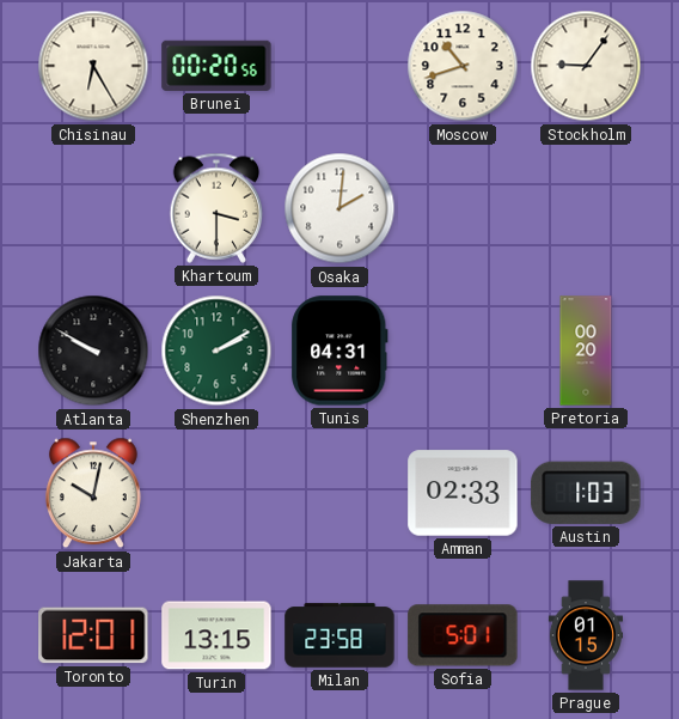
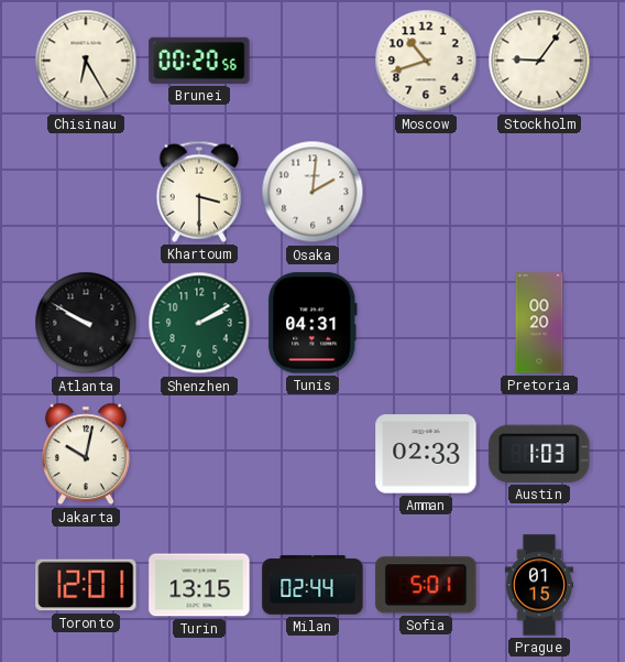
Milan: 23:58 -> 02:44 (312, 585)
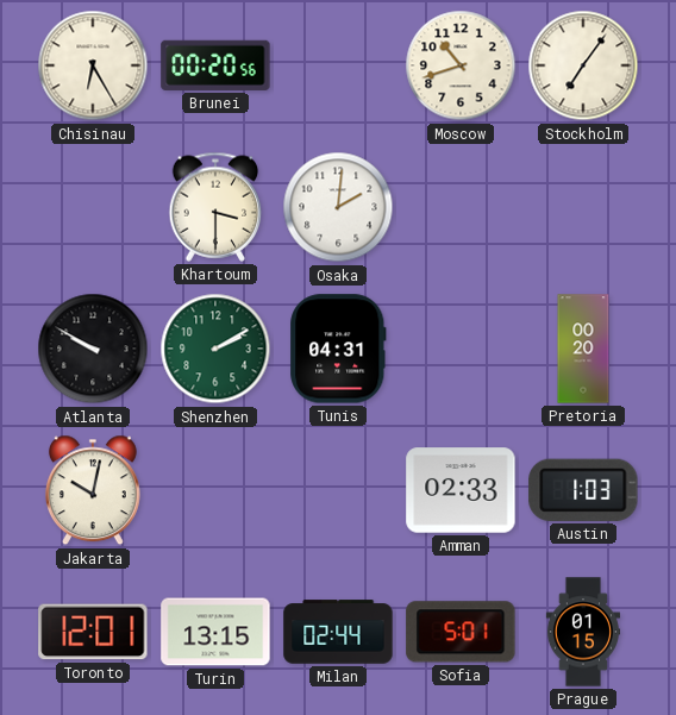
Stockholm: 9:06 -> 7:06 (583, 65)
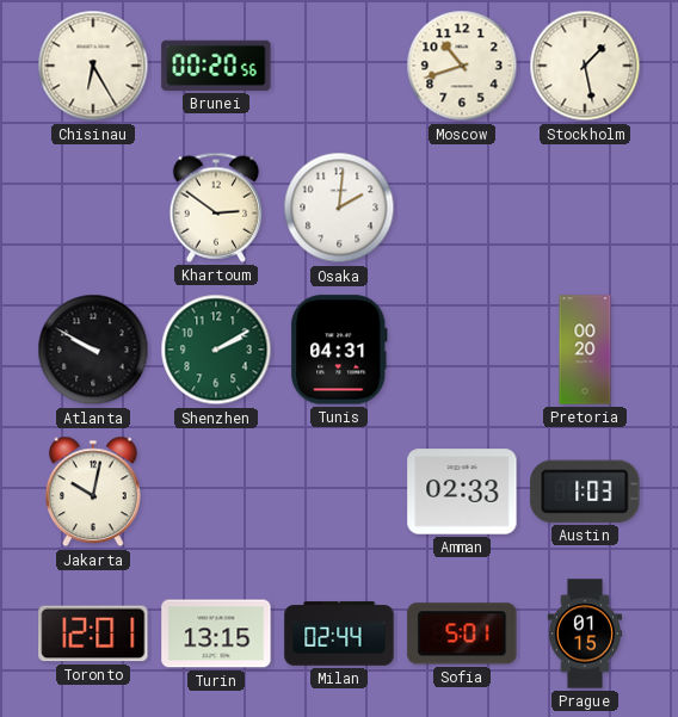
Stockholm: 7:06 -> 1:28 (585, 66)
Khartoum: 3:30 -> 2:51 (216, 208)
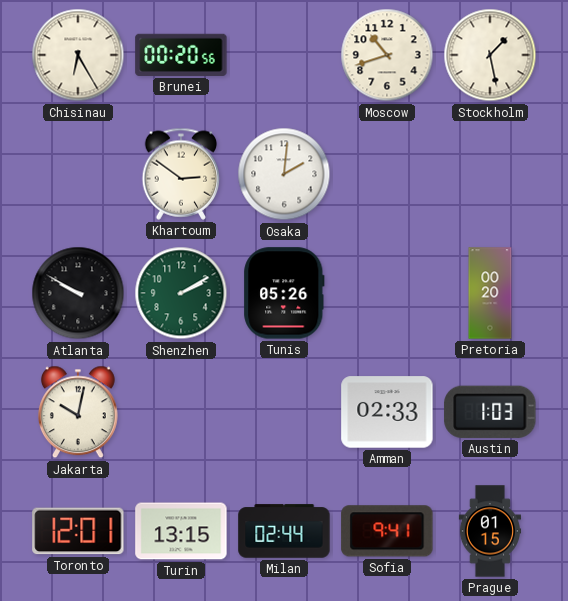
Tunis: 04:31 -> 05:26 (284, 293)
Sofia: 5:01 -> 9:41 (387, 531)
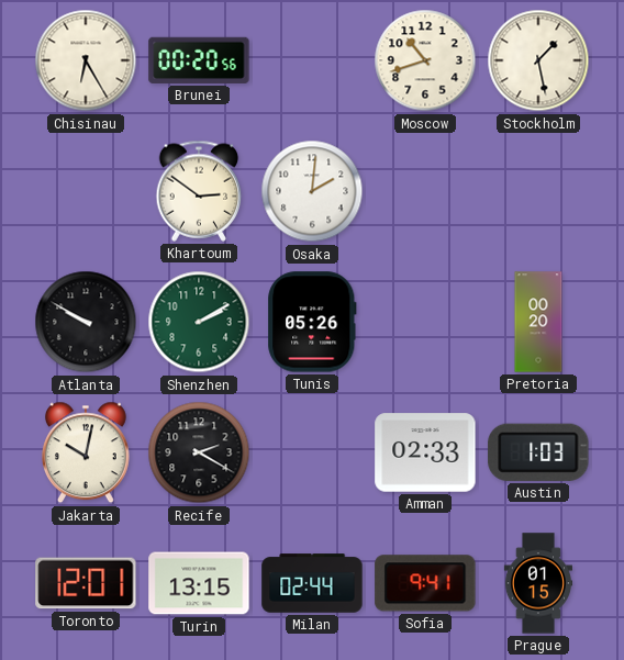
Recife: none -> 2:20 (199, 452)
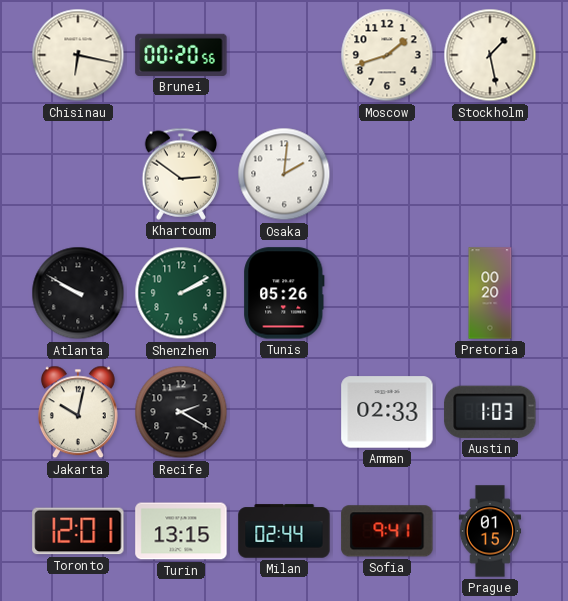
Chisinau: 6:25 -> 6:17 (78, 55)
Moscow: 10:42 -> 1:42 (387, 55)
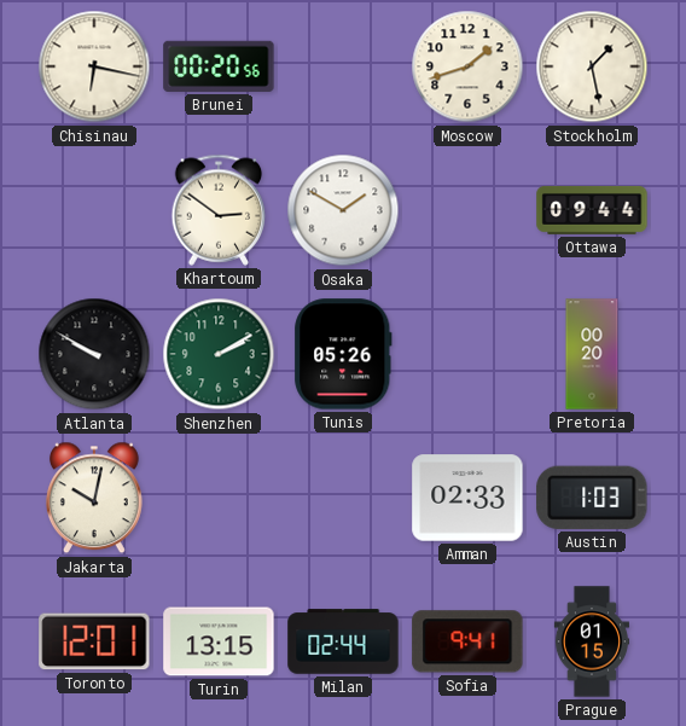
Osaka: 2:01 -> 1:50 (343, 210)
Ottawa: none -> 09:44 (592, 210)
Recife: 2:20 -> none (181, 412)
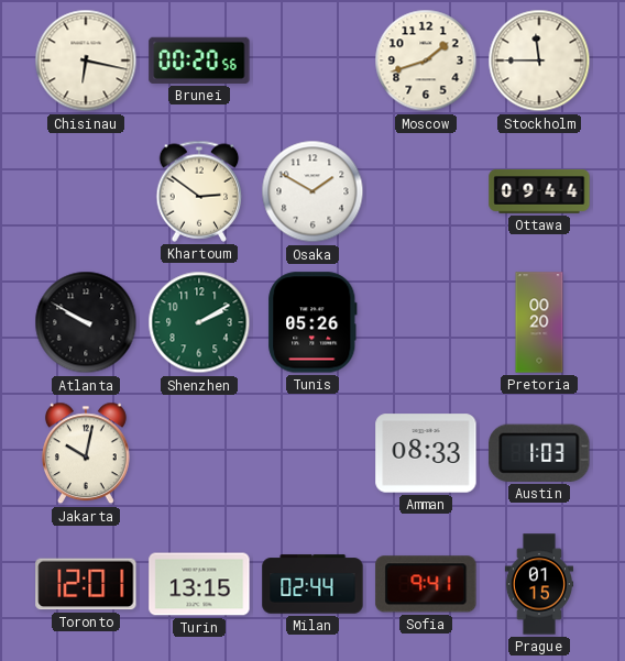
Stockholm: 1:28 -> 11:45 (539, 60)
Amman: 02:33 -> 08:33 (426, 453)
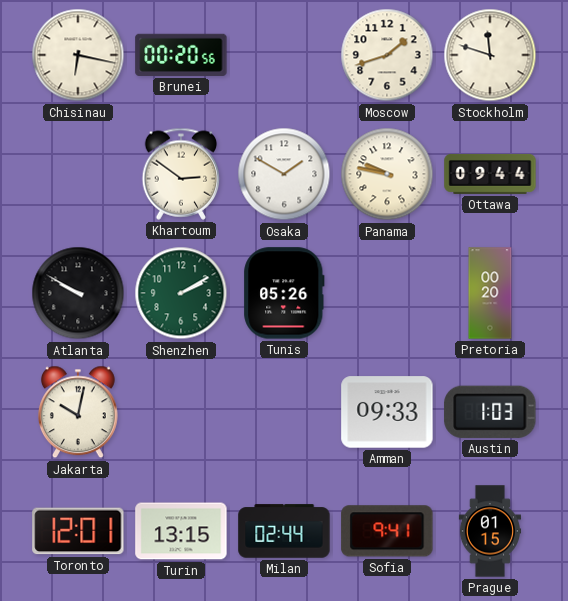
Stockholm: 11:45 -> 11:48 (490, 55)
Panama: none -> 9:47 (387, 174)
Amman: 08:33 -> 09:33 (387, 412)
